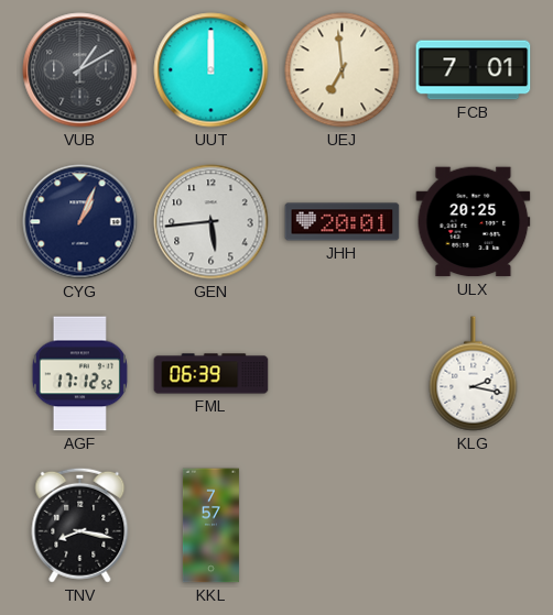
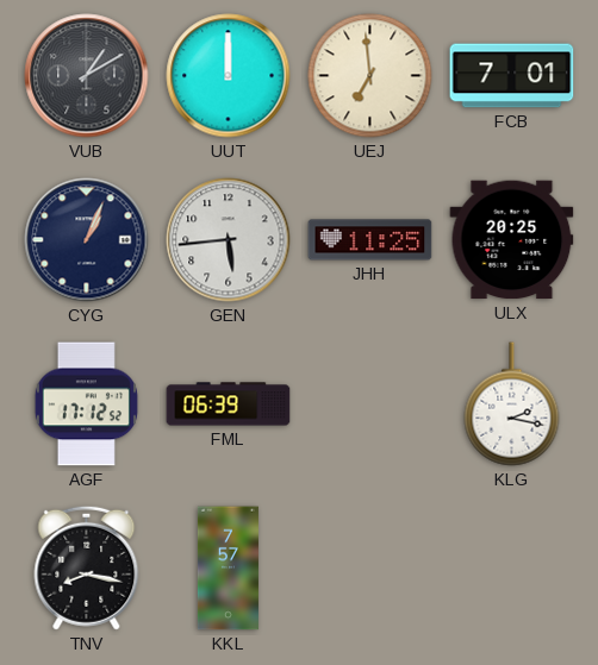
JHH: 20:01 -> 11:25 (370, 240)
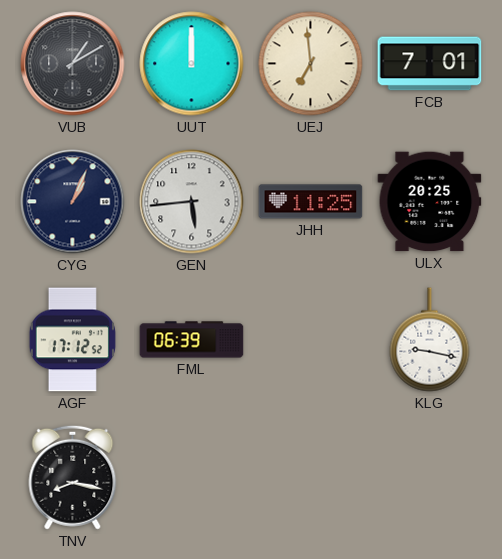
KLG: 2:17 -> 9:17 (430, 340)
KKL: 7:57 -> none (228, 569)
